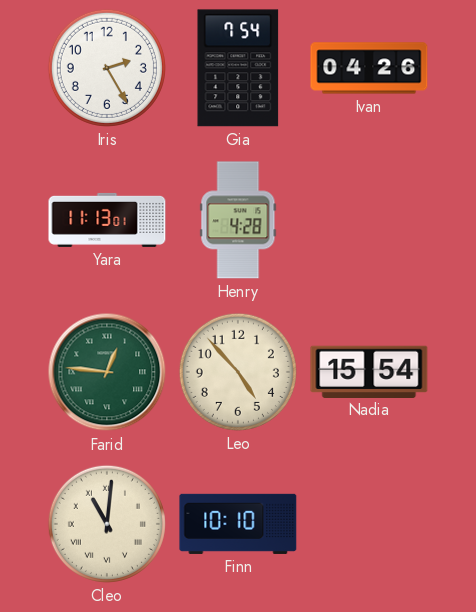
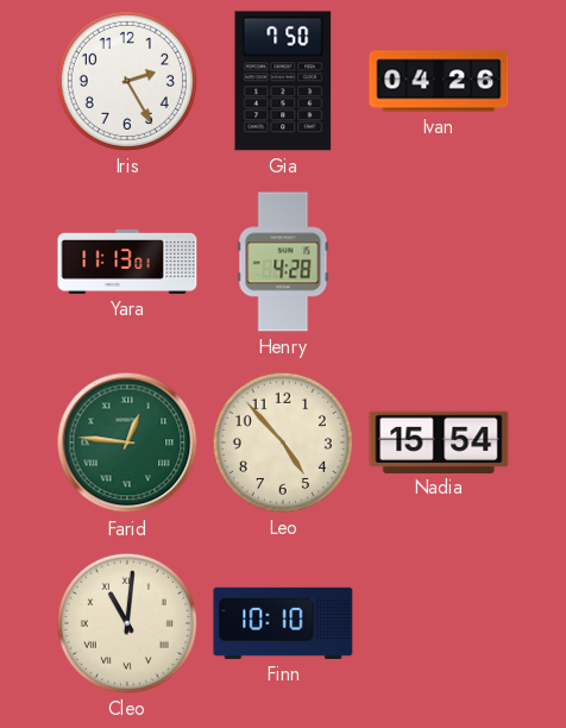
Gia: 7:54 -> 7:50 (283, 81)
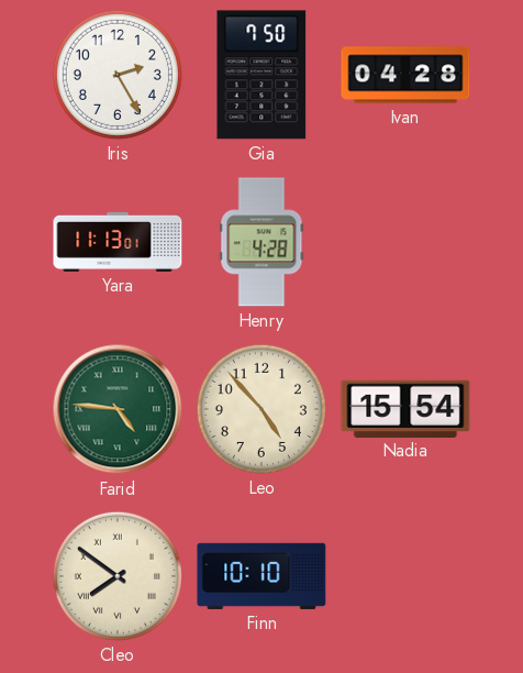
Ivan: 04:26 -> 04:28 (405, 75)
Farid: 12:46 -> 4:46 (118, 409)
Cleo: 11:01 -> 7:51 (118, 576)
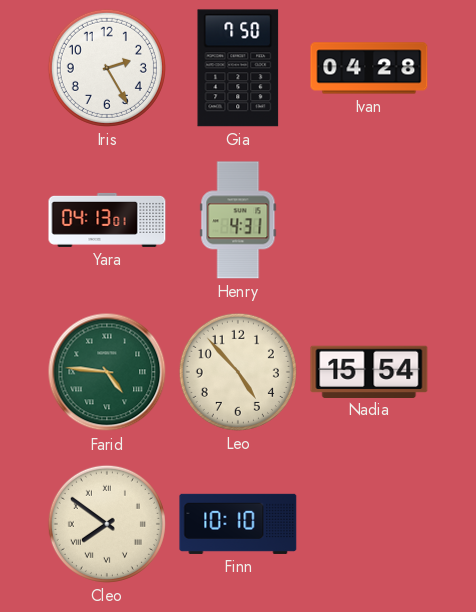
Yara: 11:13 -> 04:13 (107, 220)
Henry: 4:28 -> 4:31 (238, 220)
